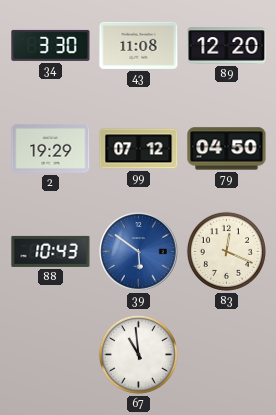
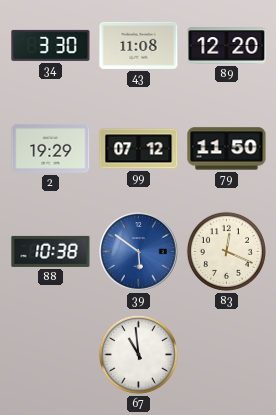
79: 04:50 -> 11:50 (227, 149)
88: 10:43 -> 10:38 (51, 251)
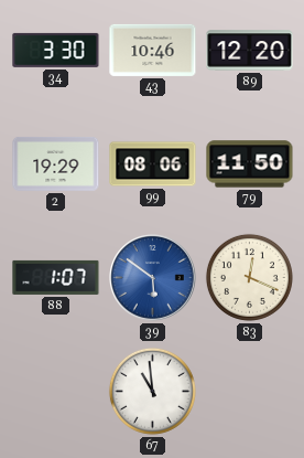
43: 11:08 -> 10:46 (153, 50)
99: 07:12 -> 08:06 (153, 164)
88: 10:38 -> 1:07 (56, 277)
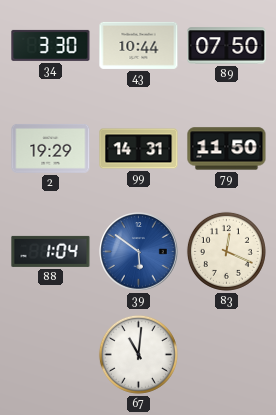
43: 10:46 -> 10:44 (139, 45)
89: 12:20 -> 07:50 (227, 46)
99: 08:06 -> 14:31 (139, 149)
88: 1:07 -> 1:04 (51, 251)
67: 10:59 -> 11:01 (138, 354)
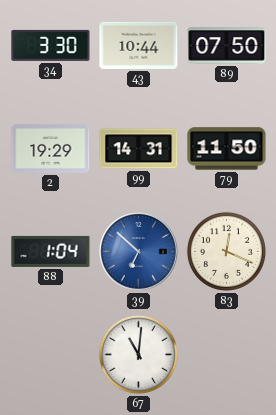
39: 5:51 -> 6:52 (139, 252)
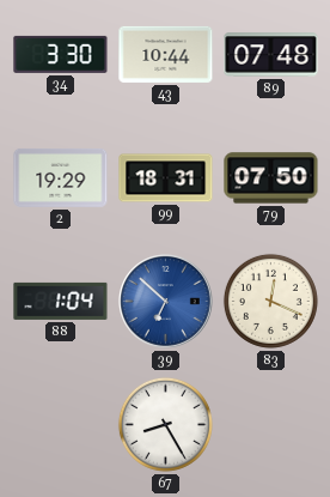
89: 07:50 -> 07:48 (271, 55)
99: 14:31 -> 18:31 (166, 178)
79: 11:50 -> 07:50 (271, 178)
67: 11:01 -> 8:25 (165, 424)
